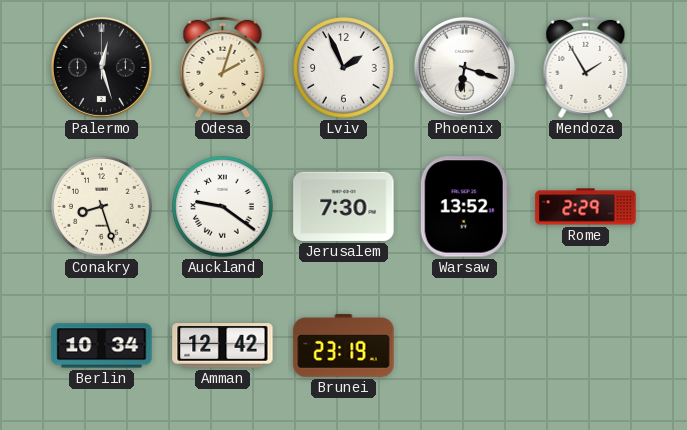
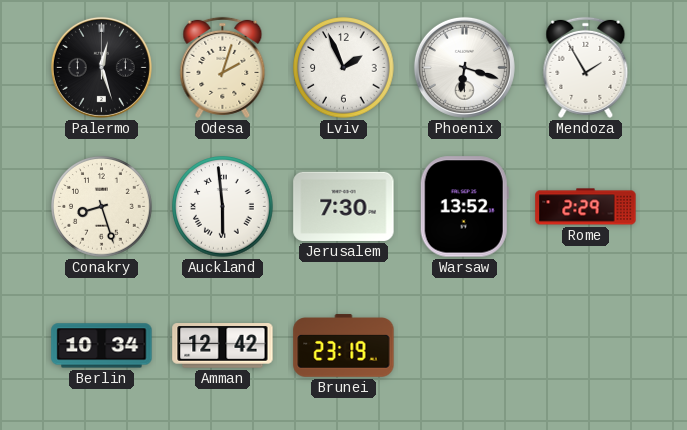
Auckland: 9:21 -> 5:59 (223, 207)
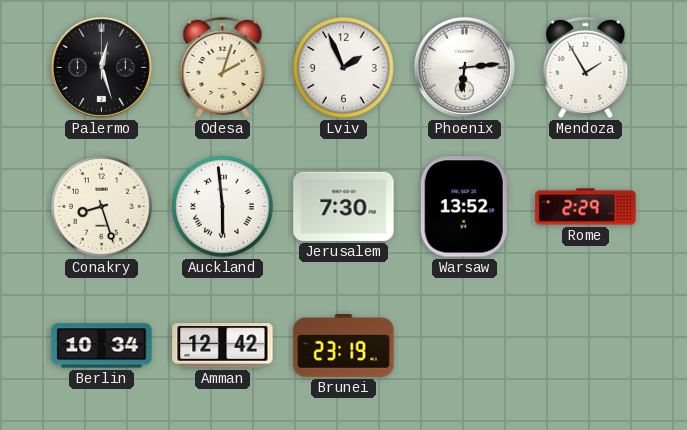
Phoenix: 6:18 -> 6:14 (464, 67)
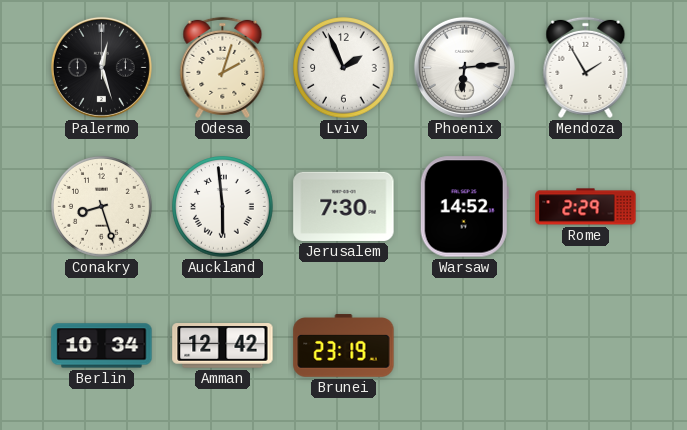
Warsaw: 13:52 -> 14:52 (464, 207)
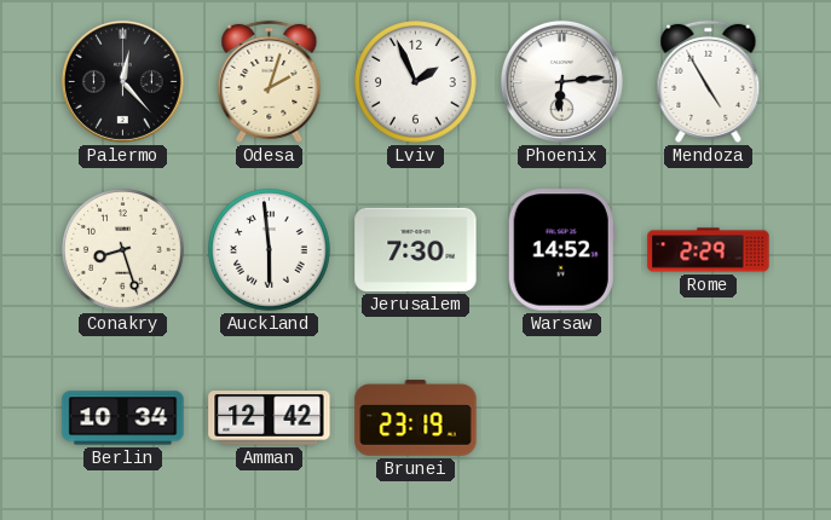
Palermo: 12:27 -> 12:23 (122, 81)
Mendoza: 1:55 -> 4:55 (709, 81)
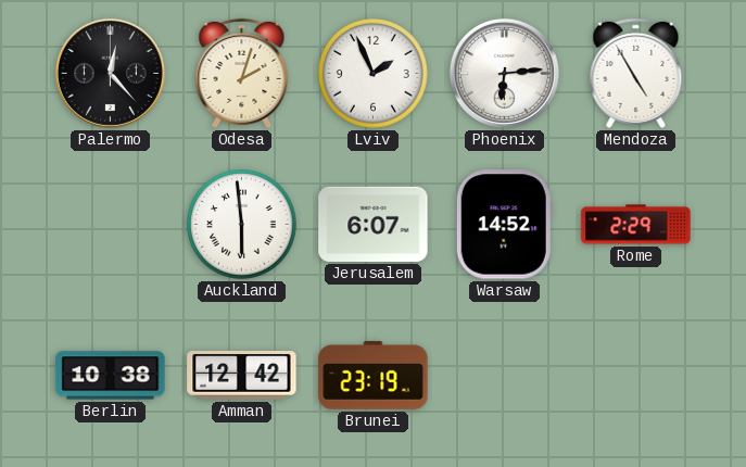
Conakry: 8:27 -> none (123, 250)
Jerusalem: 7:30 -> 6:07 (374, 224)
Berlin: 10:34 -> 10:38 (111, 376)
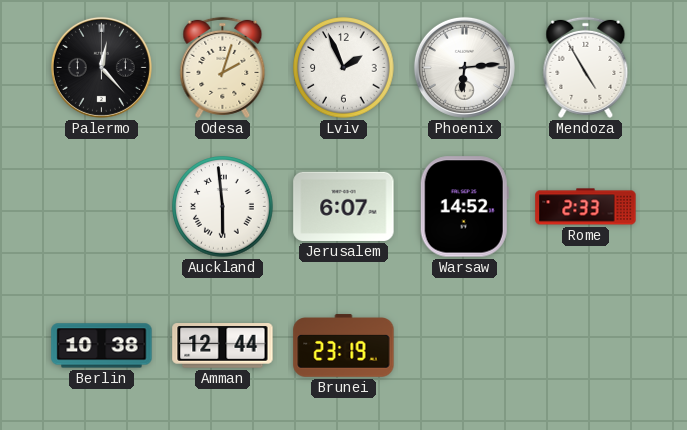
Rome: 2:29 -> 2:33 (586, 207)
Amman: 12:42 -> 12:44 (223, 346)
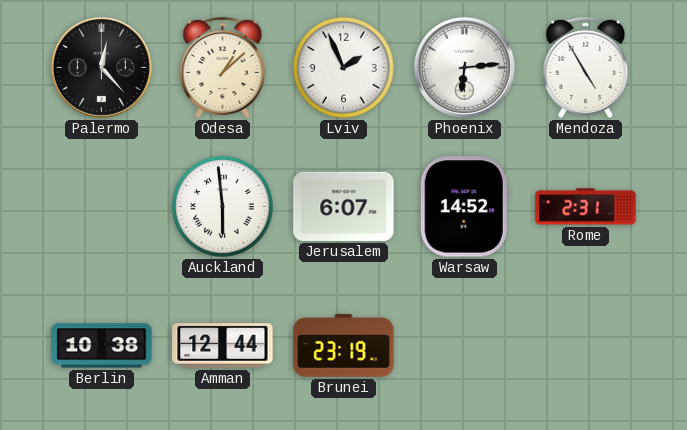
Odesa: 2:03 -> 1:08 (223, 67)
Rome: 2:33 -> 2:31 (586, 207)
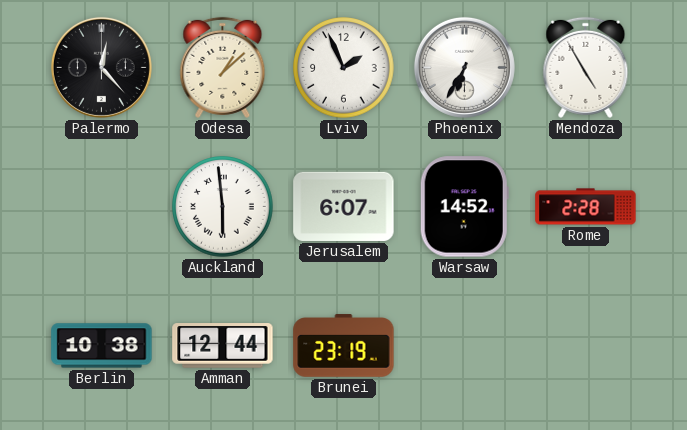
Phoenix: 6:14 -> 6:35 (464, 67)
Rome: 2:31 -> 2:28 (586, 207)
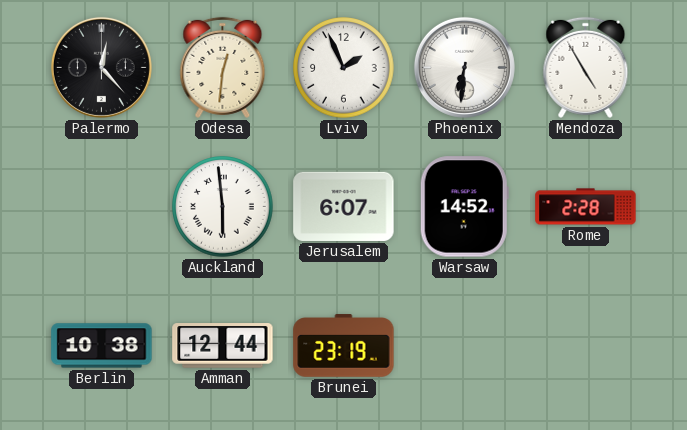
Odesa: 1:08 -> 12:31 (223, 67)
Phoenix: 6:35 -> 6:31 (464, 67)
